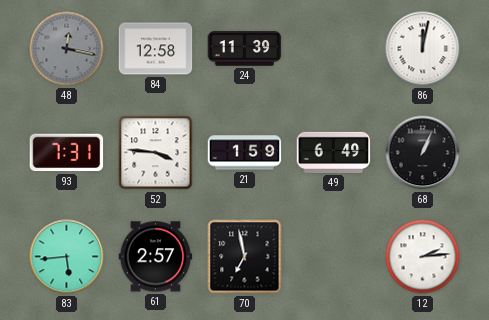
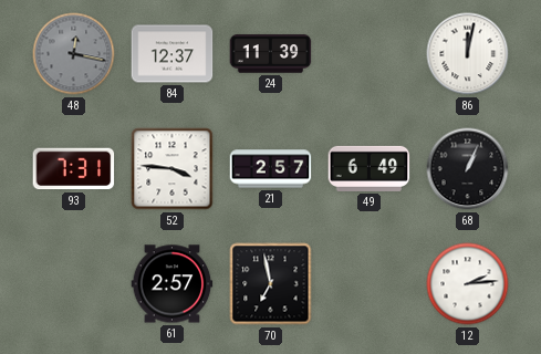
84: 12:58 -> 12:37 (173, 54)
21: 1:59 -> 2:57 (271, 169)
83: 5:44 -> none (67, 257)
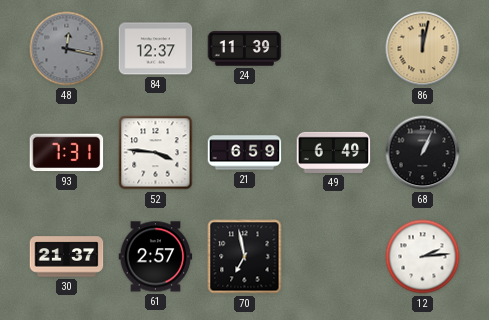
86 dial: white -> champagne (423, 49)
21: 2:57 -> 6:59 (245, 153)
30: none -> 21:37 (67, 257)
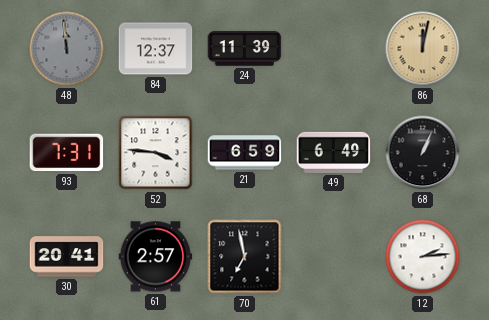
48: 12:17 -> 11:59 (67, 49)
30: 21:37 -> 20:41 (67, 257)
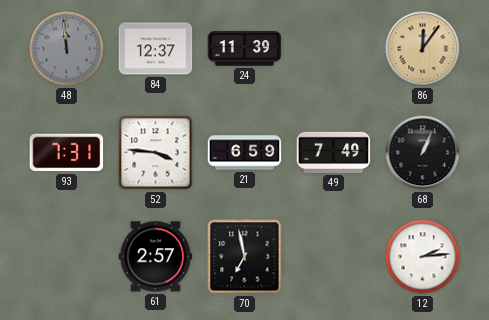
86: 12:02 -> 12:06 (423, 49)
49: 6:49 -> 7:49 (334, 152)
30: 20:41 -> none (67, 257)
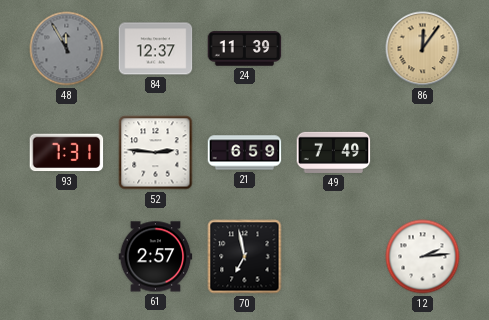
48: 11:59 -> 11:55 (67, 49)
52: 3:46 -> 2:46 (156, 153)
68: 1:04 -> none (423, 153)
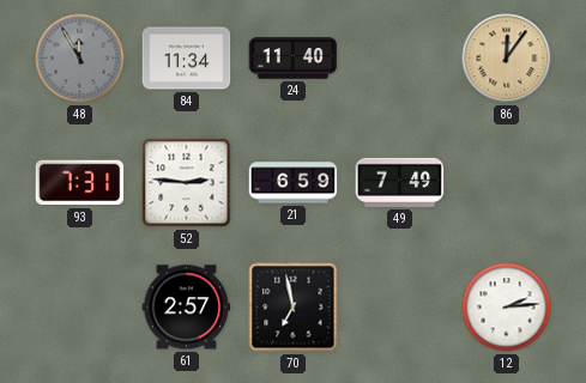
84: 12:37 -> 11:34 (187, 59)
24: 11:39 -> 11:40 (294, 59)
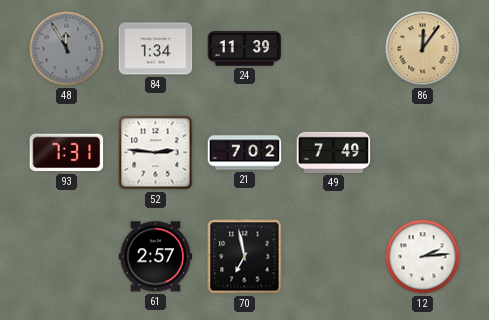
84: 11:34 -> 1:34 (156, 49)
24: 11:40 -> 11:39 (245, 49)
21: 6:59 -> 7:02 (245, 153)
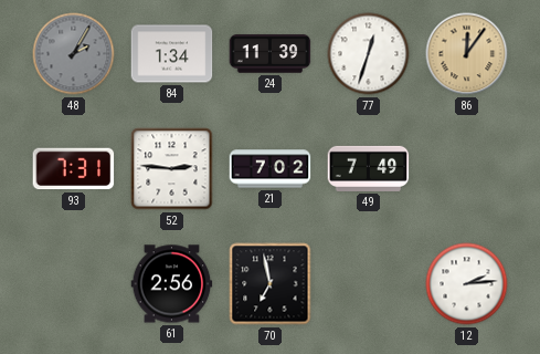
48: 11:55 -> 2:05 (74, 54)
77: none -> 12:33 (369, 54)
61: 2:57 -> 2:56 (172, 284)
